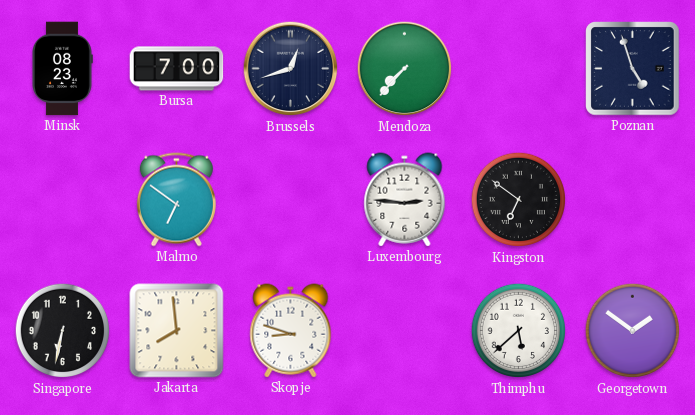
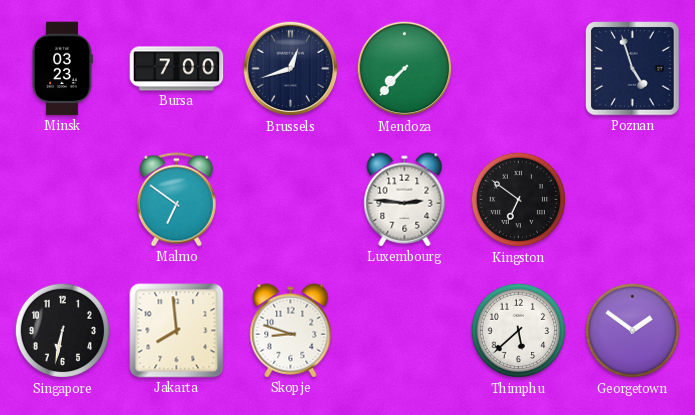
Minsk: 08:23 -> 03:23 (63, 69)
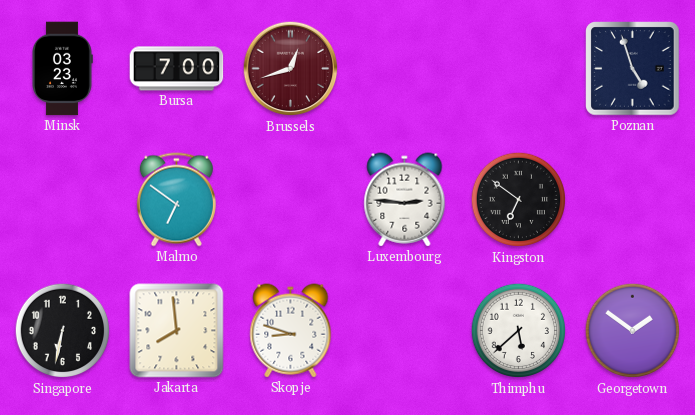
Brussels dial: navy -> burgundy (291, 69)
Mendoza: 7:37 -> none (405, 69)
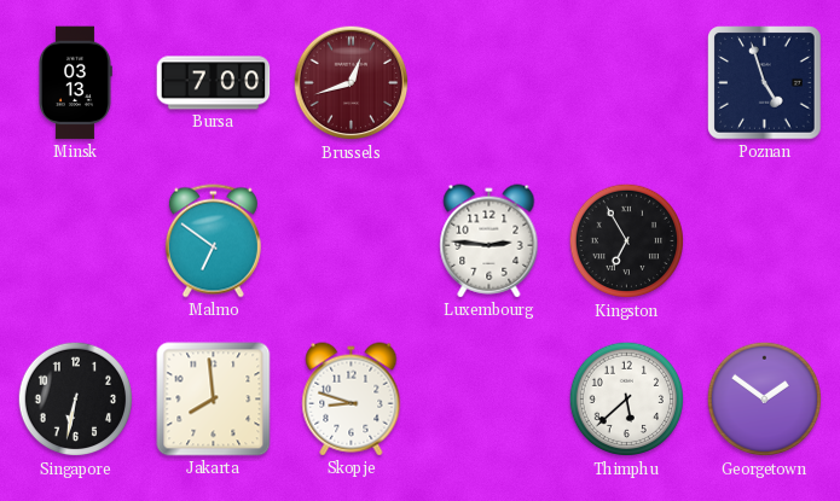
Minsk: 03:23 -> 03:13 (76, 83)
Kingston: 6:51 -> 6:55 (627, 241)
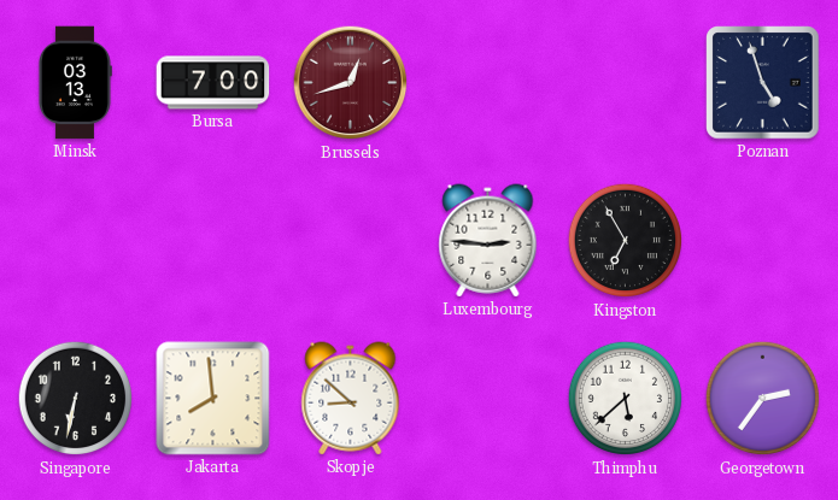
Malmo: 6:51 -> none (213, 241)
Skopje: 8:48 -> 8:52 (351, 399)
Georgetown: 1:51 -> 2:36 (763, 399)
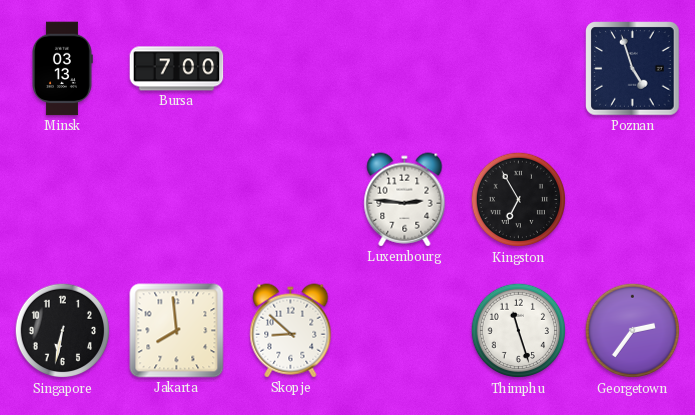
Brussels: 12:42 -> none (351, 83)
Thimphu: 5:38 -> 11:27 (519, 331)
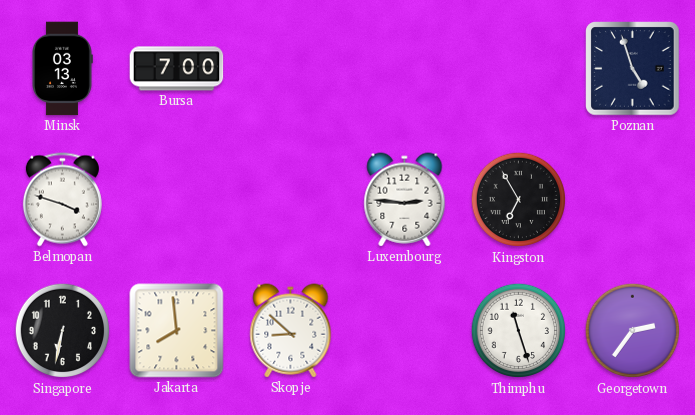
Belmopan: none -> 3:48 (62, 200)
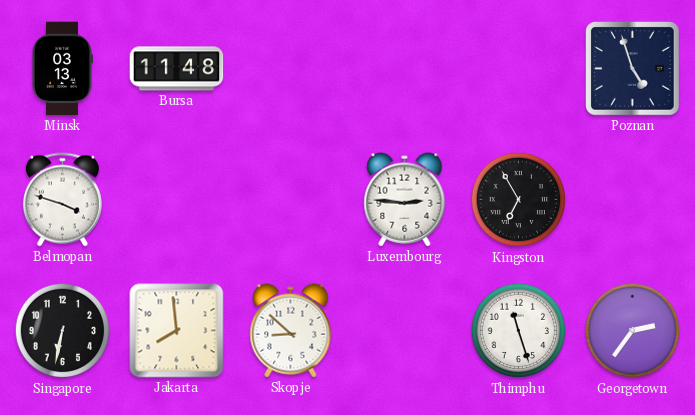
Bursa: 7:00 -> 11:48 (177, 69)
